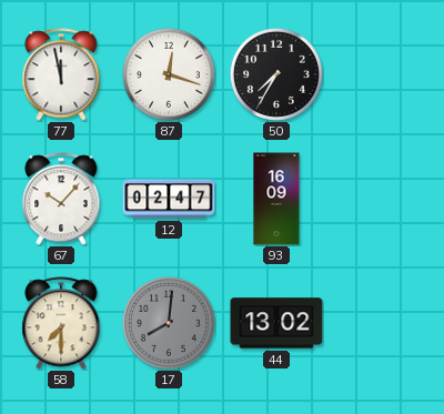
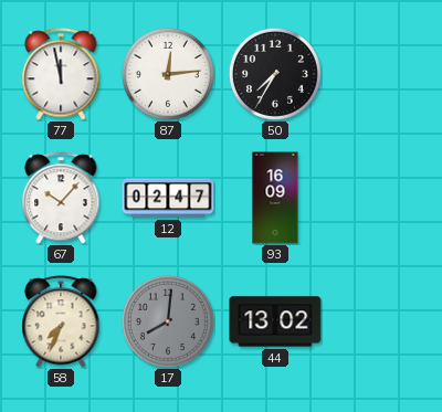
87: 12:18 -> 12:14 (168, 74)
58: 7:30 -> 7:34 (61, 321)
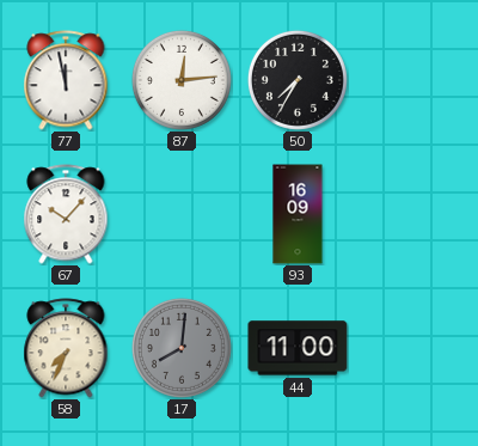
12: 02:47 -> none (168, 198)
44: 13:02 -> 11:00 (298, 348)
